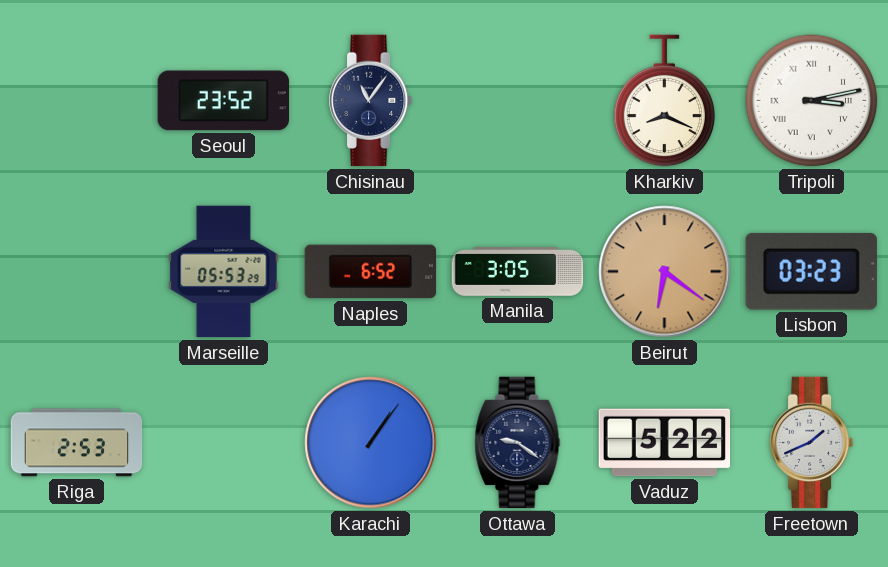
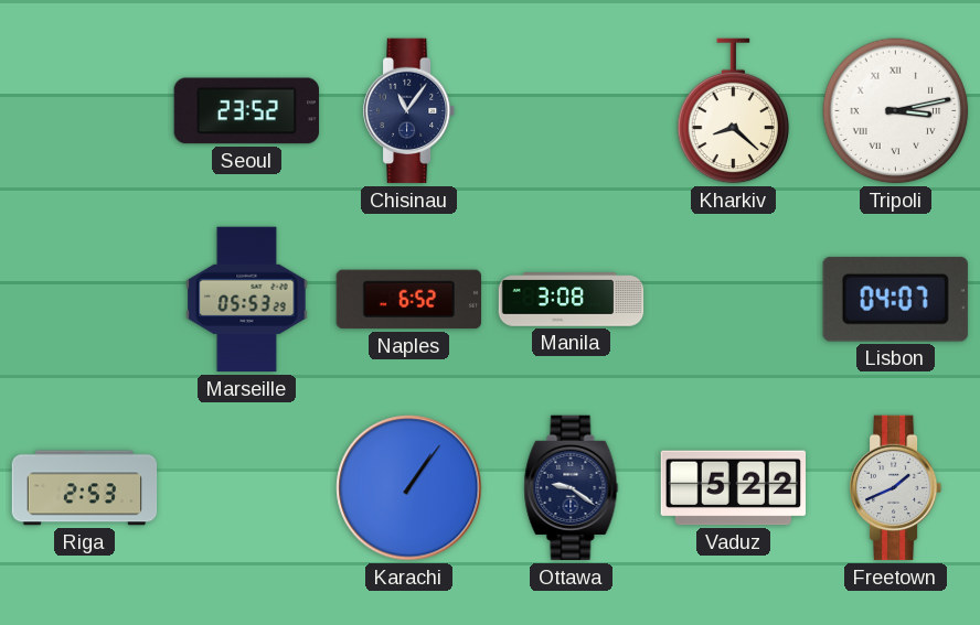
Kharkiv: 8:19 -> 8:22 (734, 111)
Manila: 3:05 -> 3:08 (572, 300)
Beirut: 6:21 -> none (665, 272)
Lisbon: 03:23 -> 04:07 (895, 299)
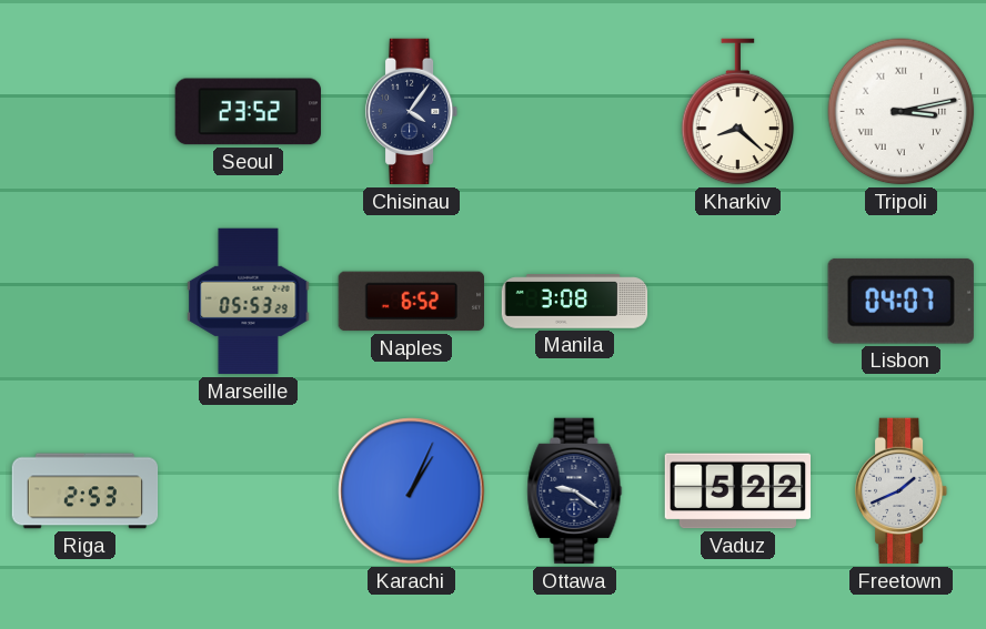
Chisinau: 11:06 -> 4:06 (412, 112)
Karachi: 1:06 -> 1:04 (412, 491)
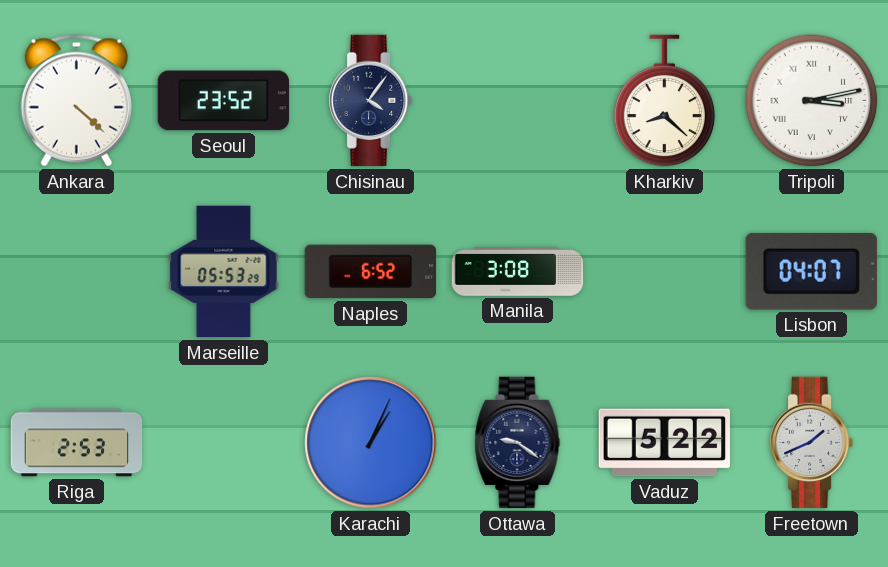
Ankara: none -> 4:22 (76, 101)
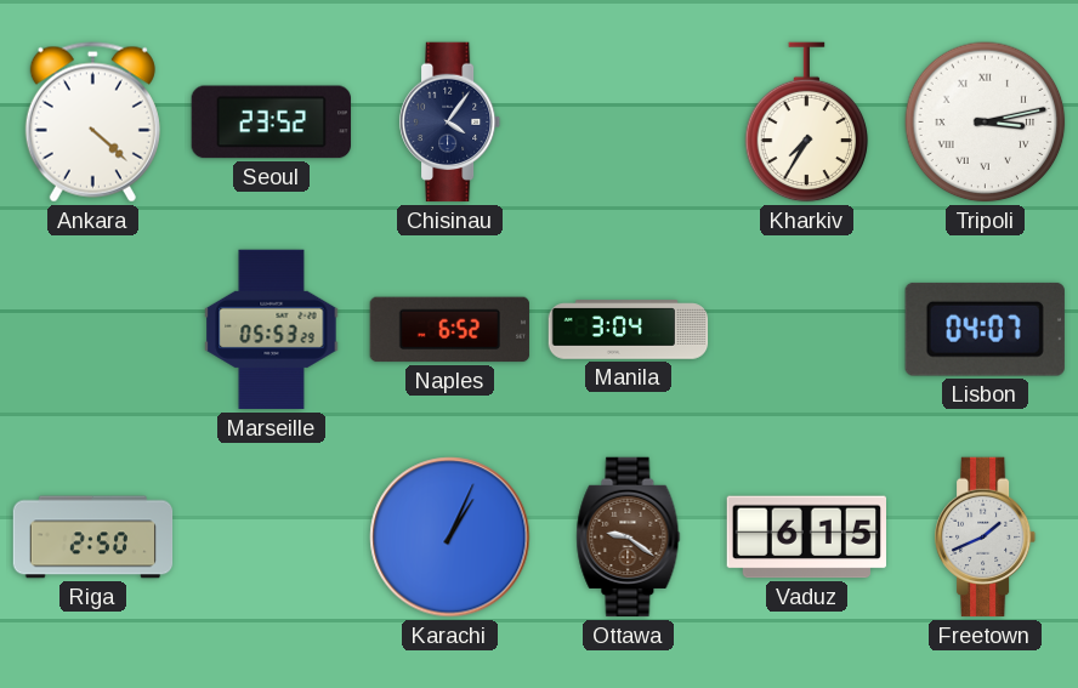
Kharkiv: 8:22 -> 7:35 (807, 123)
Manila: 3:08 -> 3:04 (629, 330)
Riga: 2:53 -> 2:50 (93, 538)
Ottawa dial: navy -> brown (629, 538)
Vaduz: 5:22 -> 6:15 (806, 538)
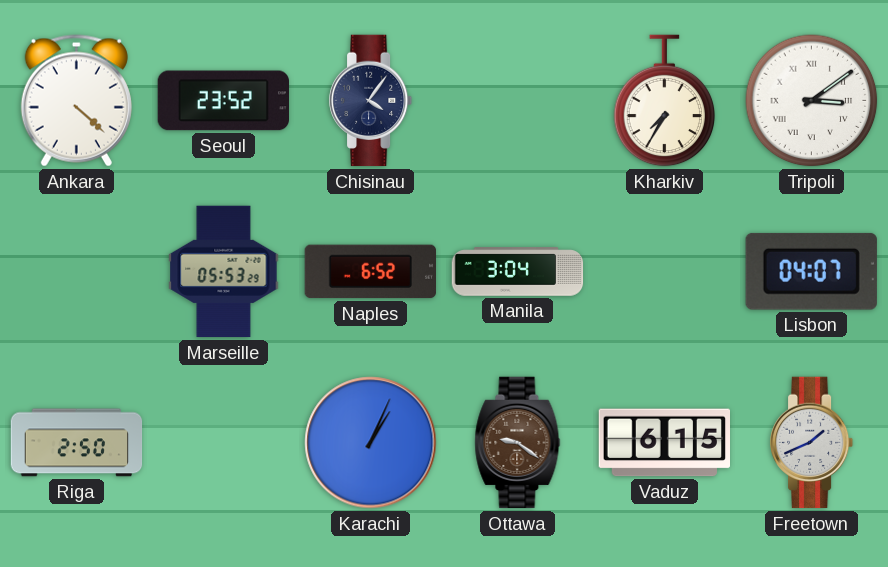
Tripoli: 3:13 -> 3:09 (812, 101)
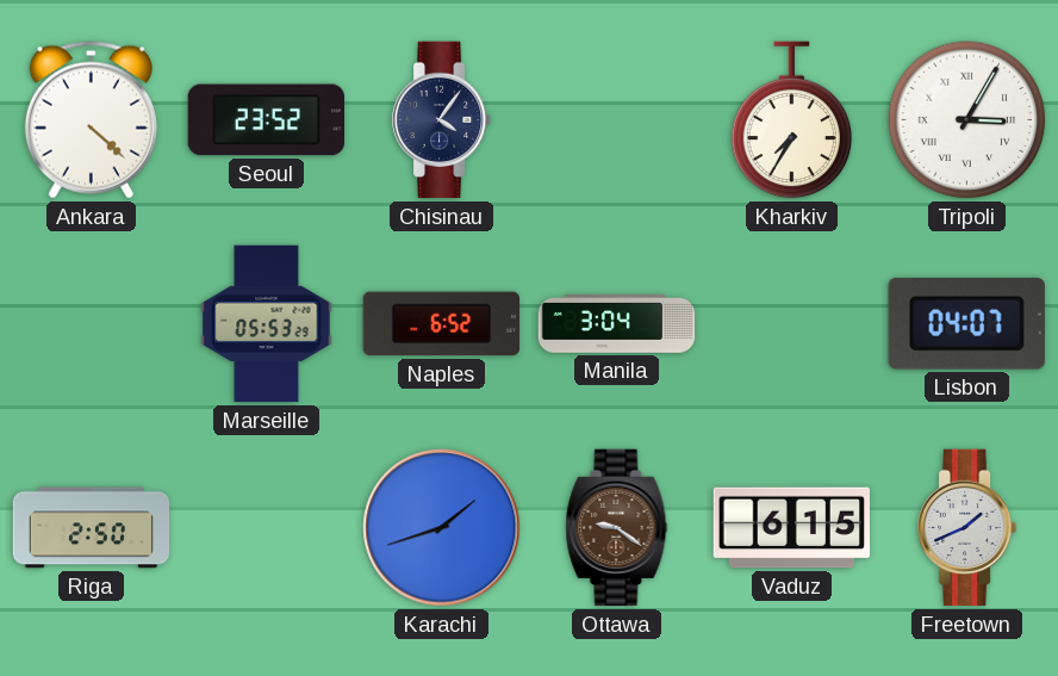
Tripoli: 3:09 -> 3:05 (967, 120)
Karachi: 1:04 -> 1:42 (442, 528)
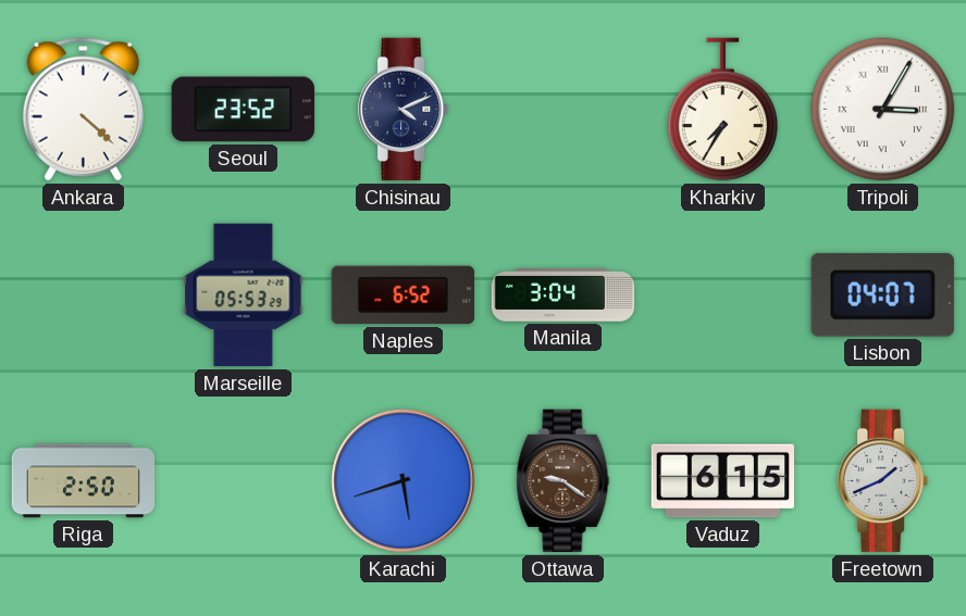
Chisinau: 4:06 -> 4:11 (404, 110)
Karachi: 1:42 -> 5:42 (404, 481)
